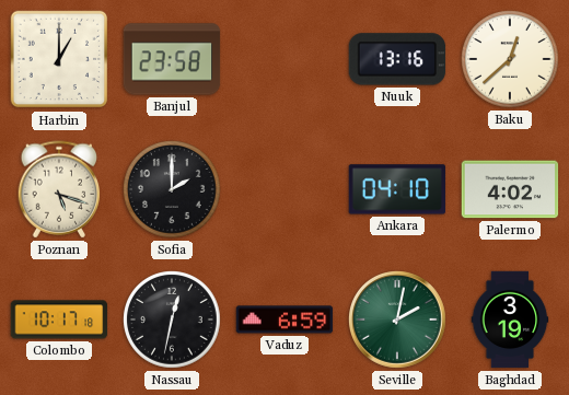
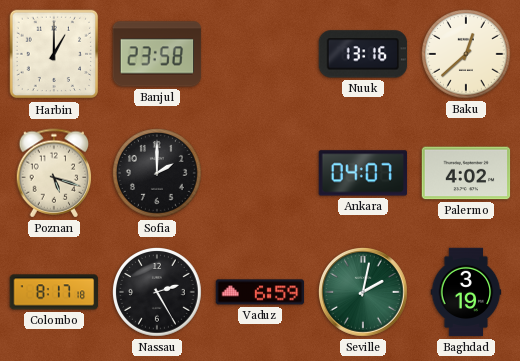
Ankara: 04:10 -> 04:07 (363, 173)
Colombo: 10:17 -> 8:17 (54, 292)
Nassau: 12:32 -> 2:25 (158, 293)
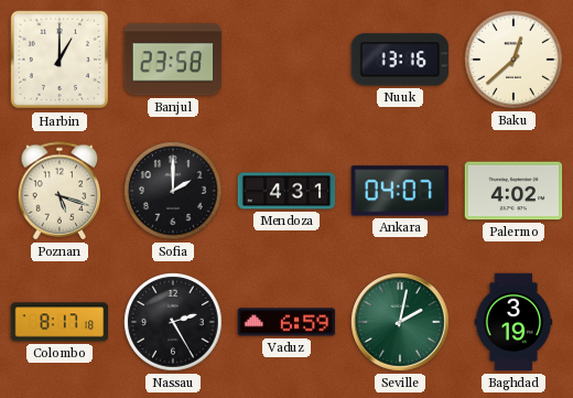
Mendoza: none -> 4:31 (286, 191)
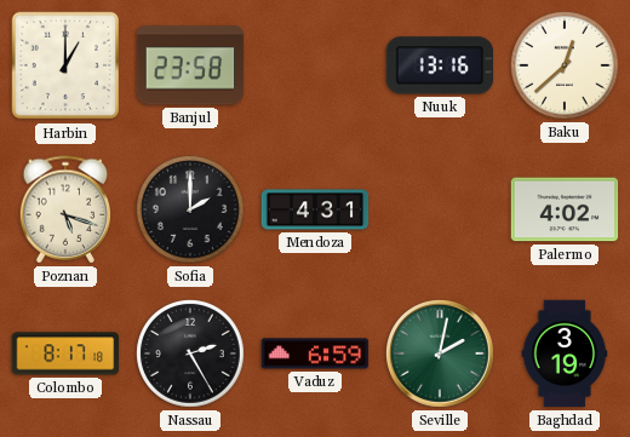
Ankara: 04:07 -> none (400, 191)
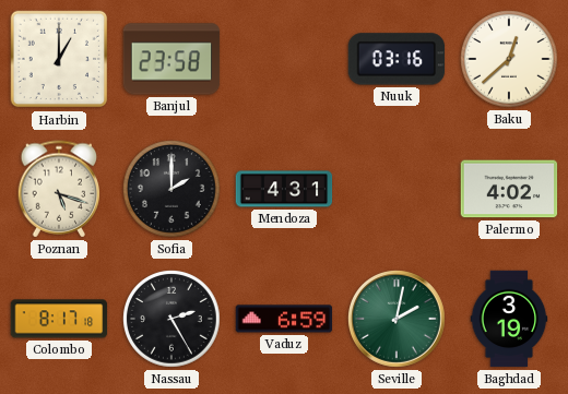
Nuuk: 13:16 -> 03:16 (397, 59)
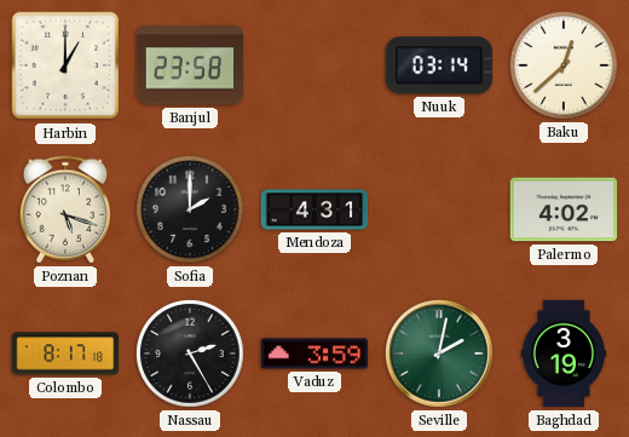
Nuuk: 03:16 -> 03:14 (439, 65)
Vaduz: 6:59 -> 3:59 (314, 353)
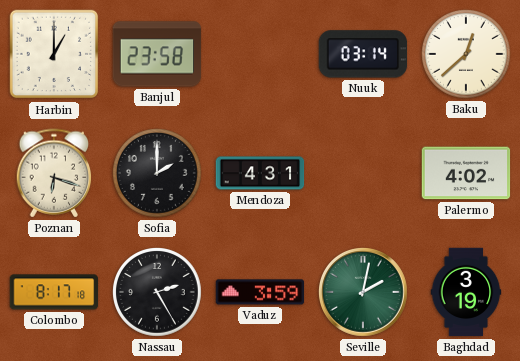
Poznan: 5:18 -> 6:18 (54, 173)
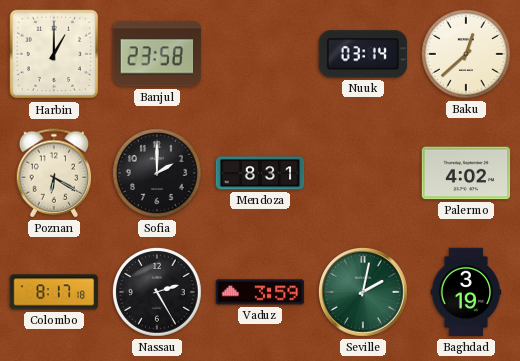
Poznan: 6:18 -> 6:20 (54, 173)
Mendoza: 4:31 -> 8:31 (260, 173)
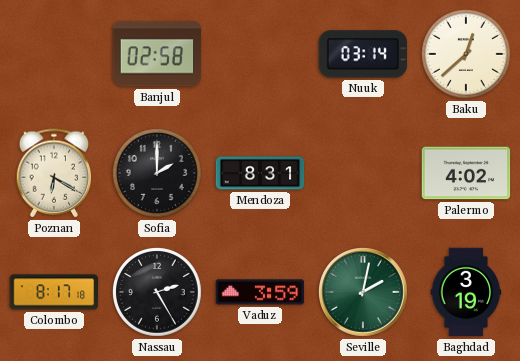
Harbin: 1:00 -> none (54, 54)
Banjul: 23:58 -> 02:58 (157, 54)
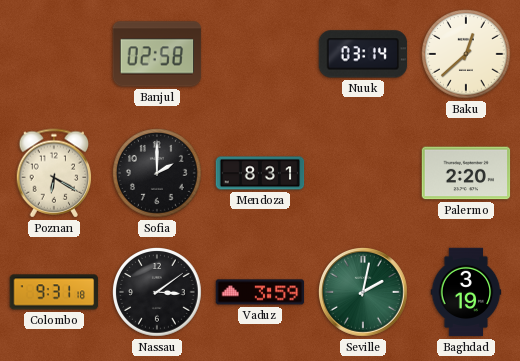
Palermo: 4:02 -> 2:20 (466, 173)
Colombo: 8:17 -> 9:31 (54, 292)
Nassau: 2:25 -> 3:09 (158, 293)
